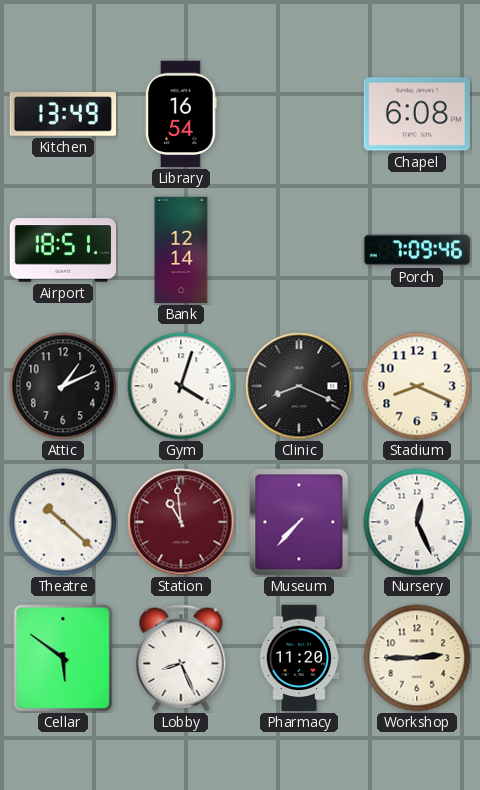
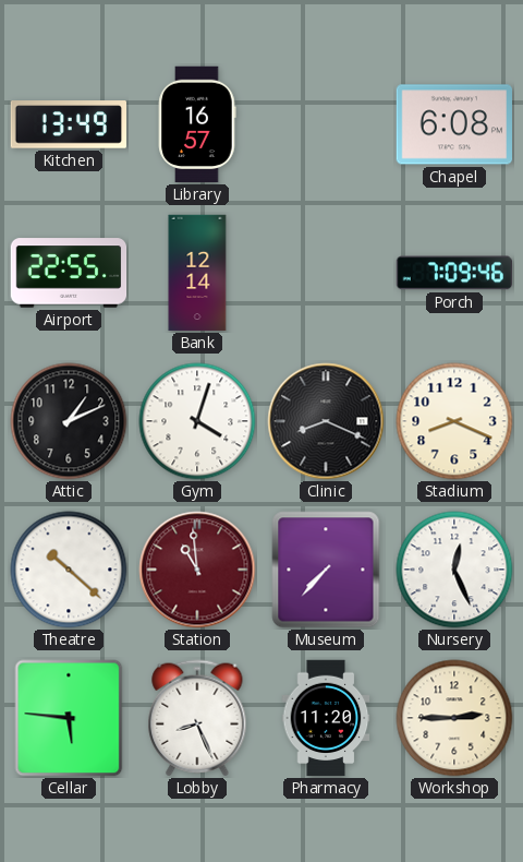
Library: 16:54 -> 16:57 (197, 124)
Airport: 18:51 -> 22:55 (69, 273)
Cellar: 5:51 -> 5:46 (69, 718)
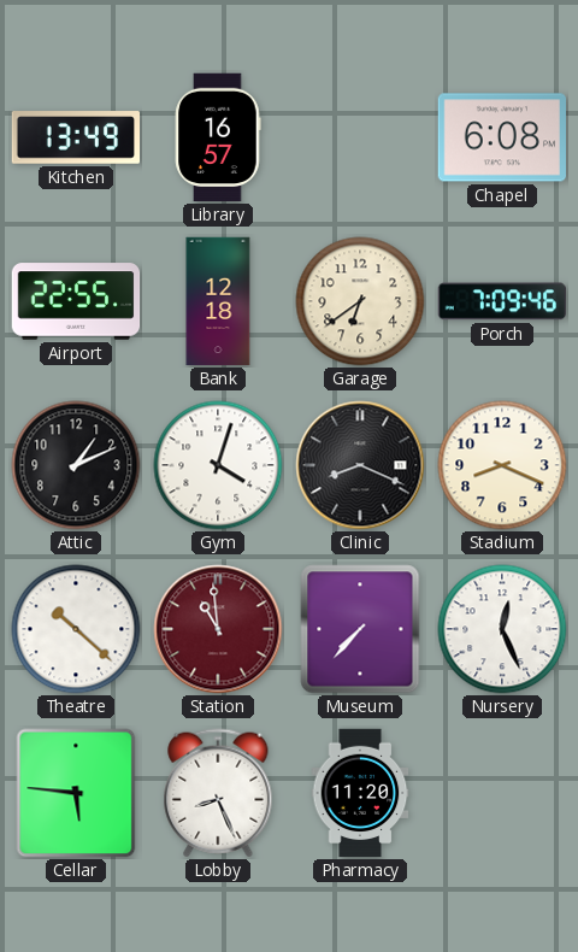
Bank: 12:14 -> 12:18 (218, 301)
Garage: none -> 6:39 (360, 301)
Workshop: 2:45 -> none (454, 718)
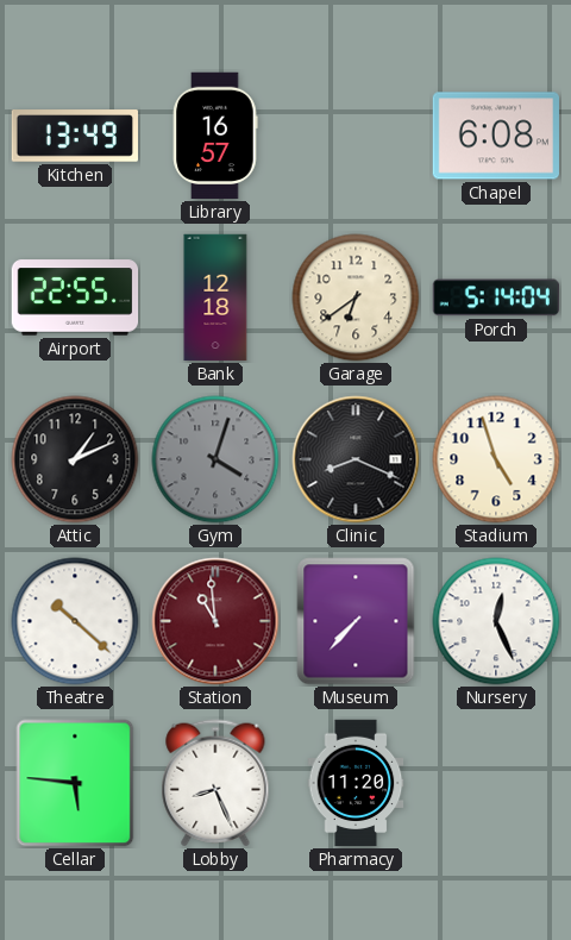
Porch: 7:09 -> 5:14 (495, 297)
Gym dial: white -> grey (215, 459)
Stadium: 8:19 -> 4:57 (496, 459)
